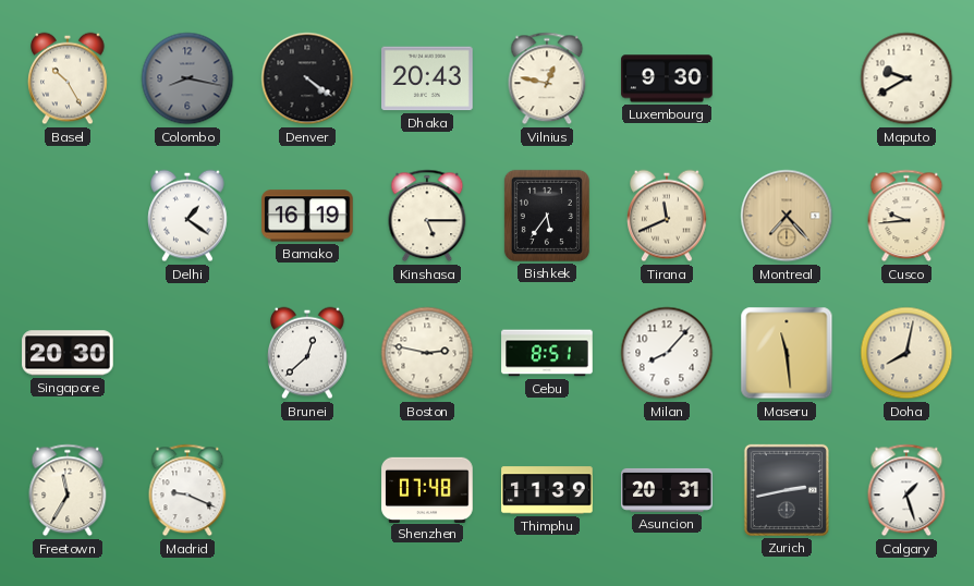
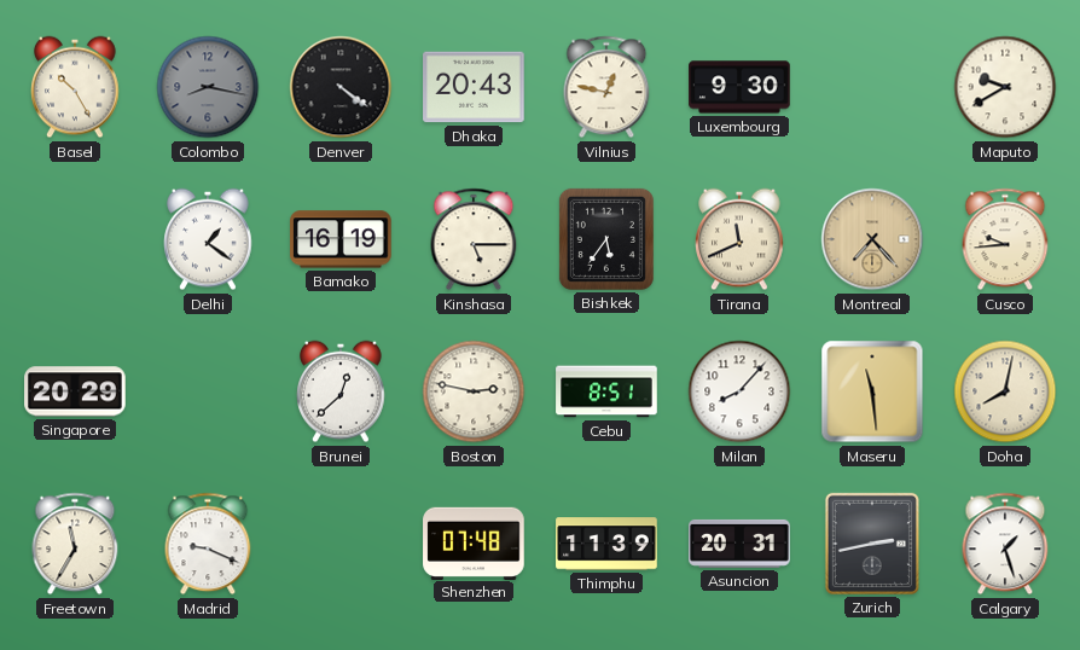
Singapore: 20:30 -> 20:29 (75, 391)
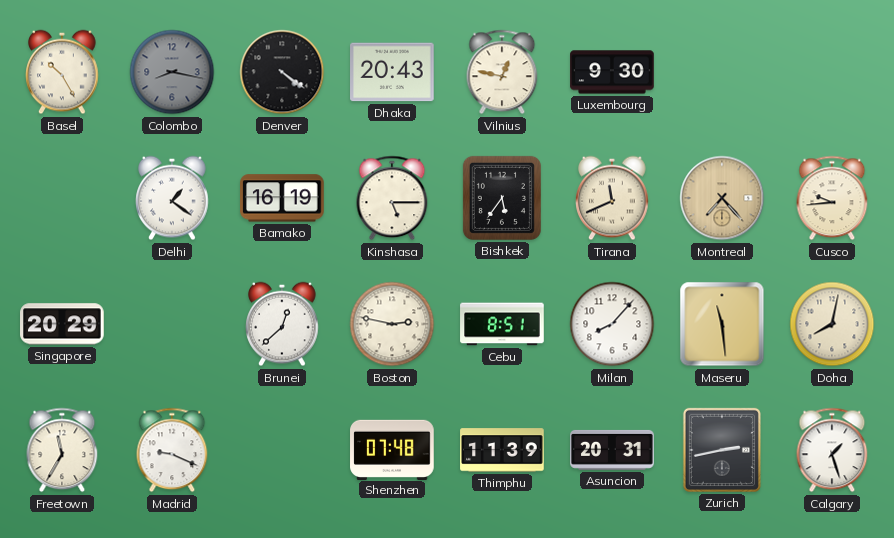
Maputo: 9:40 -> none (1005, 87)
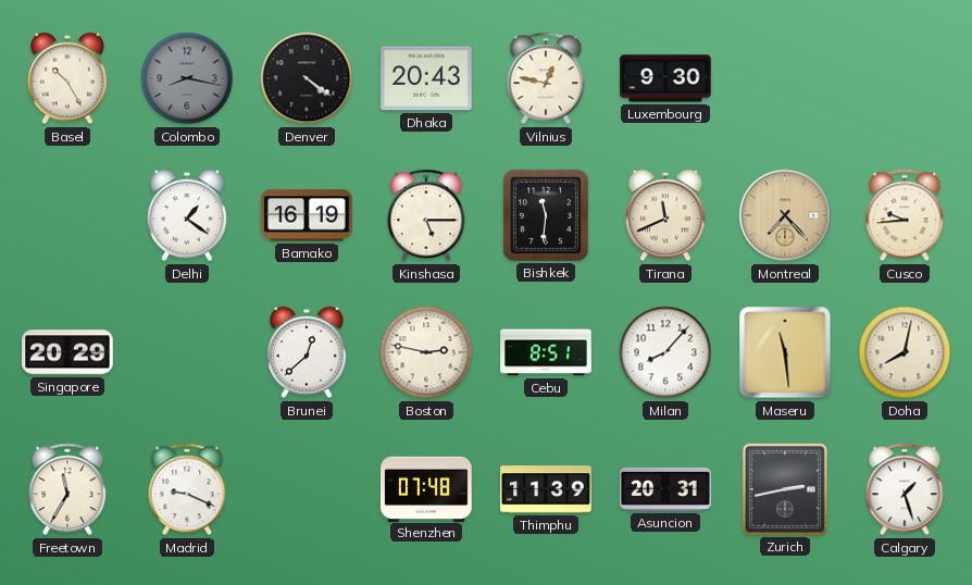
Bishkek: 5:36 -> 11:31 (546, 215)
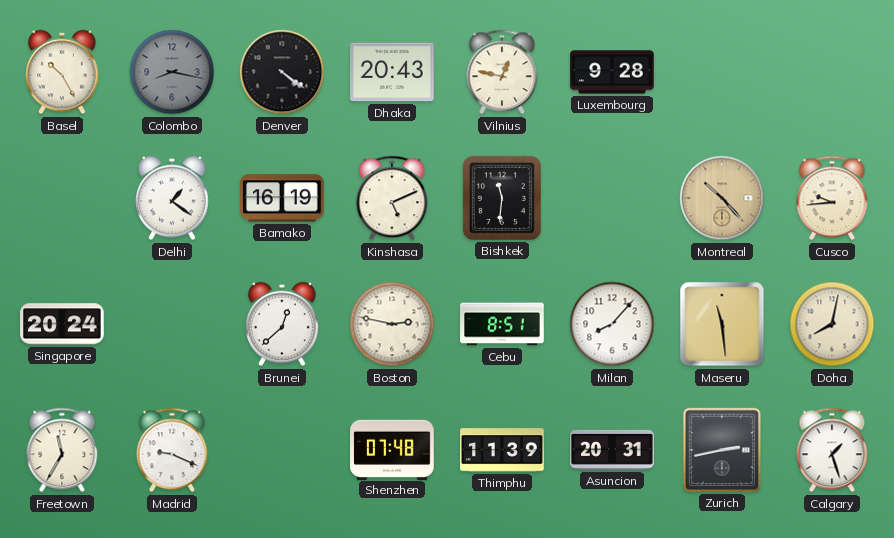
Luxembourg: 9:30 -> 9:28 (612, 72)
Kinshasa: 5:15 -> 5:11 (392, 198)
Tirana: 11:41 -> none (665, 215)
Montreal: 7:23 -> 10:23 (722, 198)
Singapore: 20:29 -> 20:24 (62, 324)
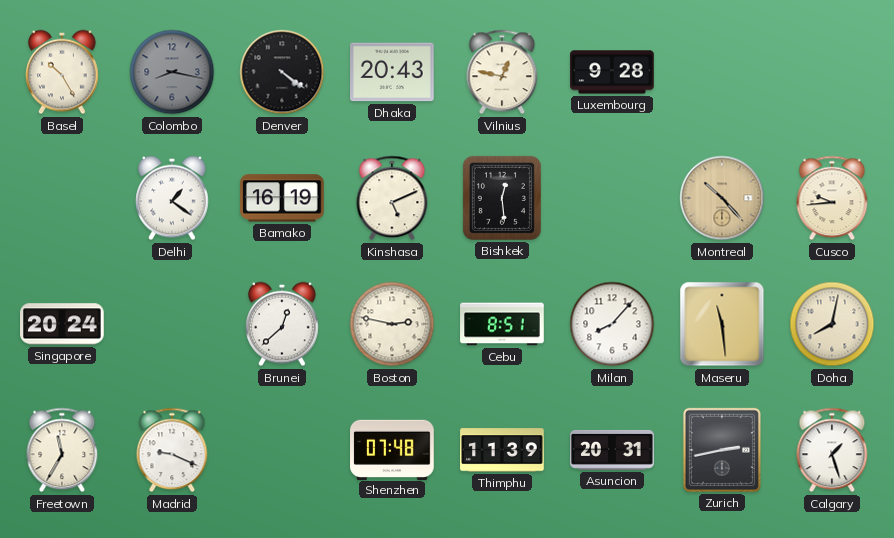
Bishkek: 11:31 -> 12:29 (502, 198)
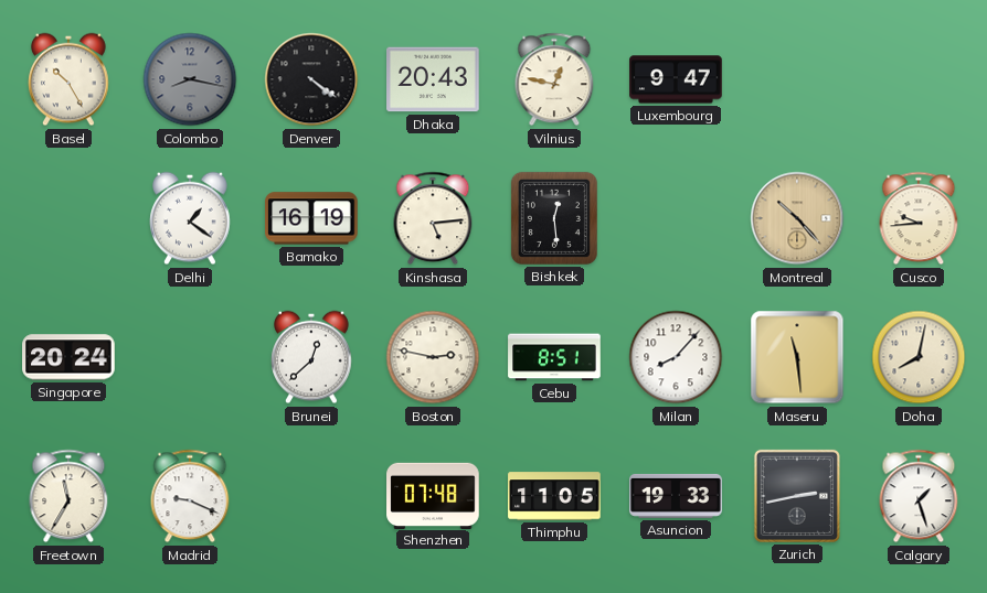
Luxembourg: 9:28 -> 9:47 (676, 79)
Kinshasa: 5:11 -> 5:14 (433, 218)
Thimphu: 11:39 -> 11:05 (554, 496)
Asuncion: 20:31 -> 19:33 (676, 496)
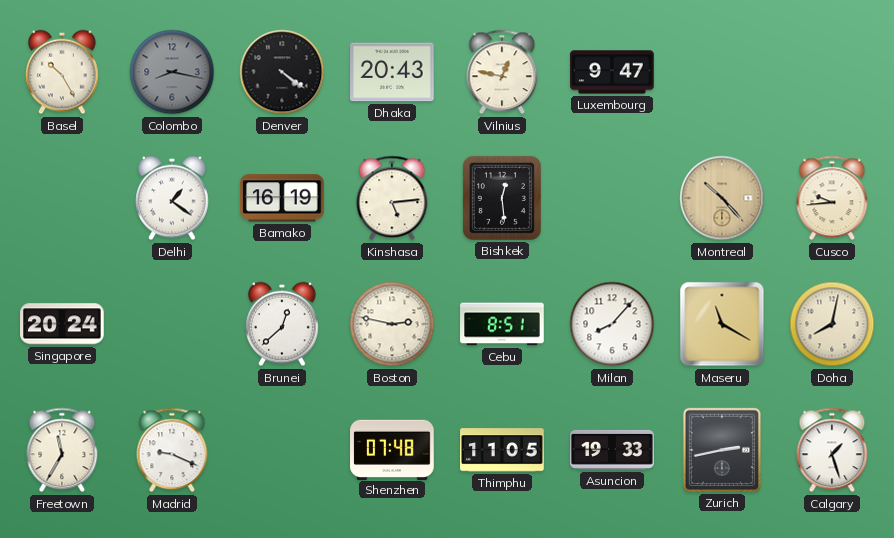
Maseru: 11:29 -> 11:20 (722, 324)
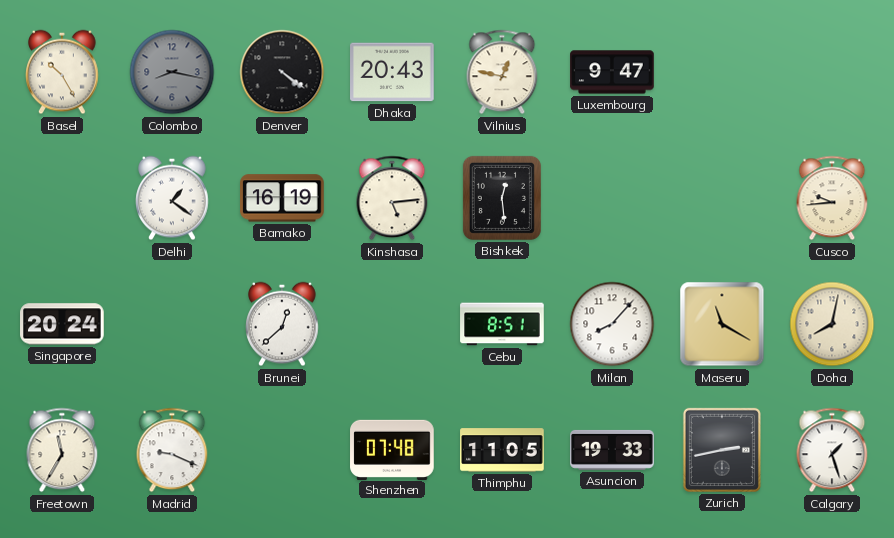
Montreal: 10:23 -> none (722, 198)
Boston: 2:47 -> none (392, 324)
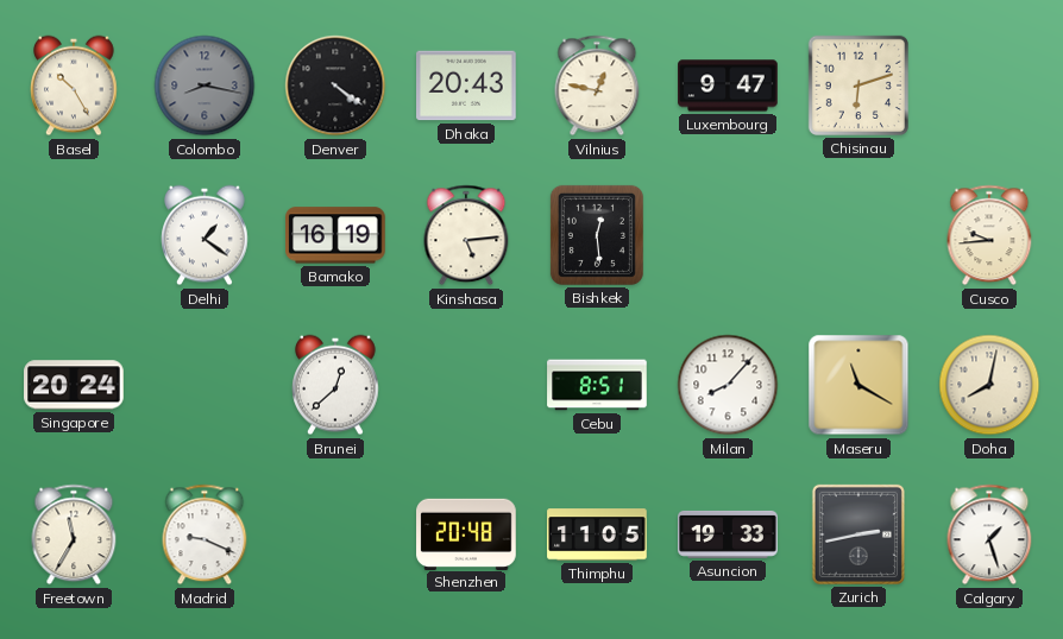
Chisinau: none -> 6:12 (858, 86)
Shenzhen: 07:48 -> 20:48 (466, 533)
